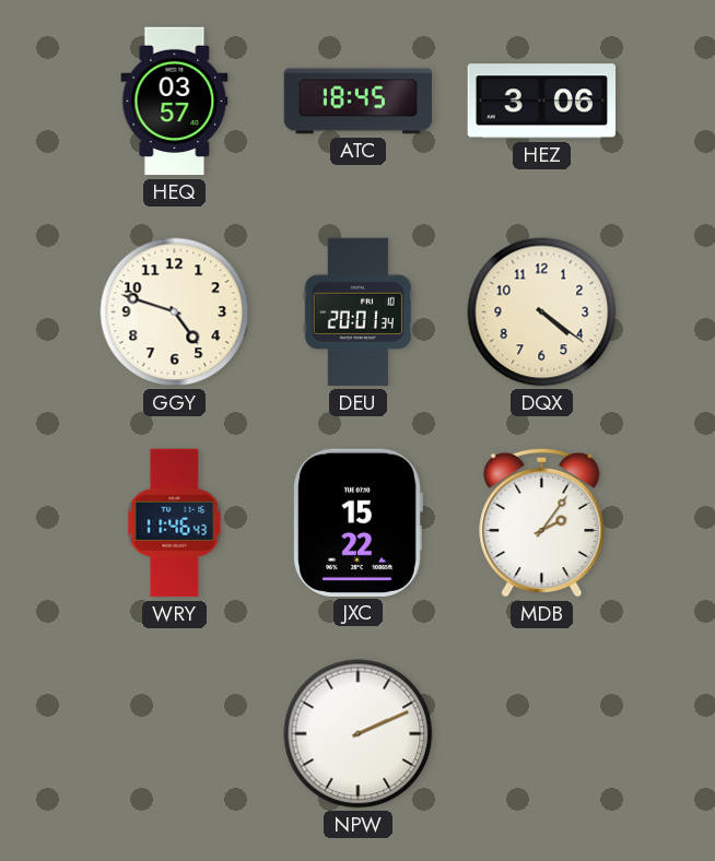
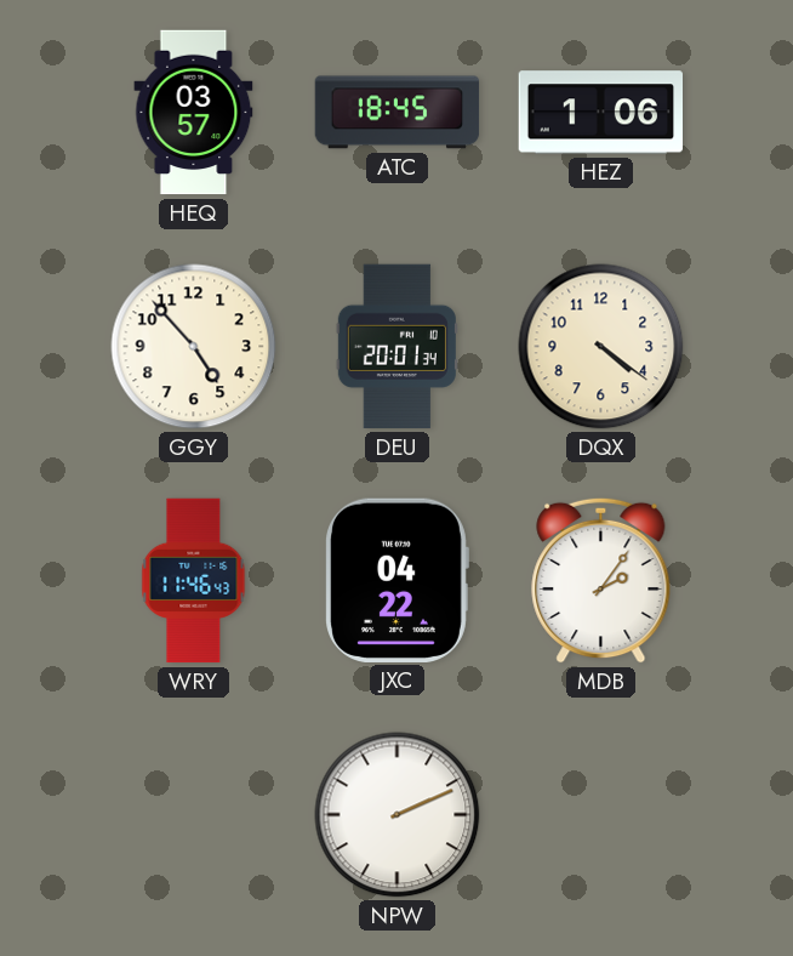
HEZ: 3:06 -> 1:06 (600, 113)
GGY: 4:48 -> 4:53 (194, 347)
JXC: 15:22 -> 04:22 (396, 580)
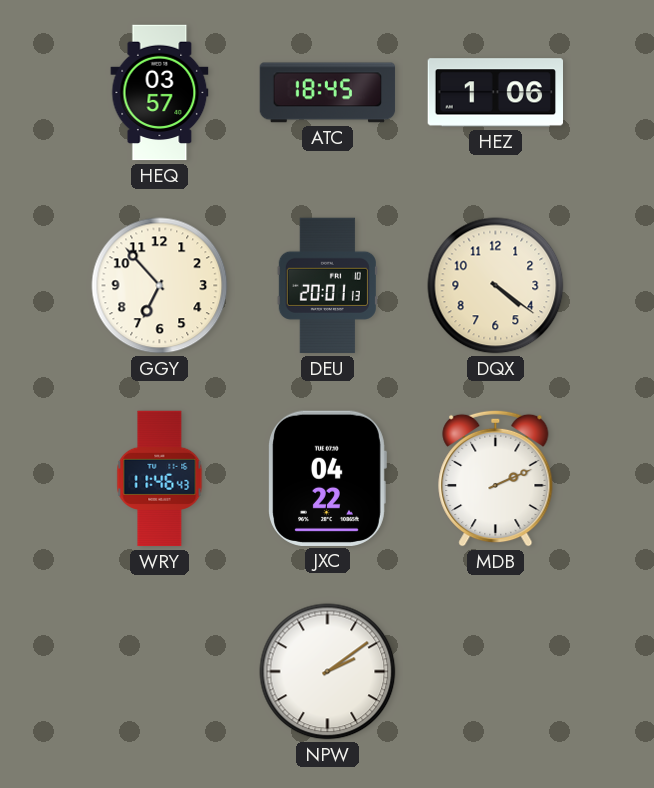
GGY: 4:53 -> 6:53 (160, 286)
DEU: 20:01:34 -> 20:01:13 (327, 286)
MDB: 2:06 -> 2:11 (496, 478)
NPW: 2:11 -> 2:09 (328, 672)
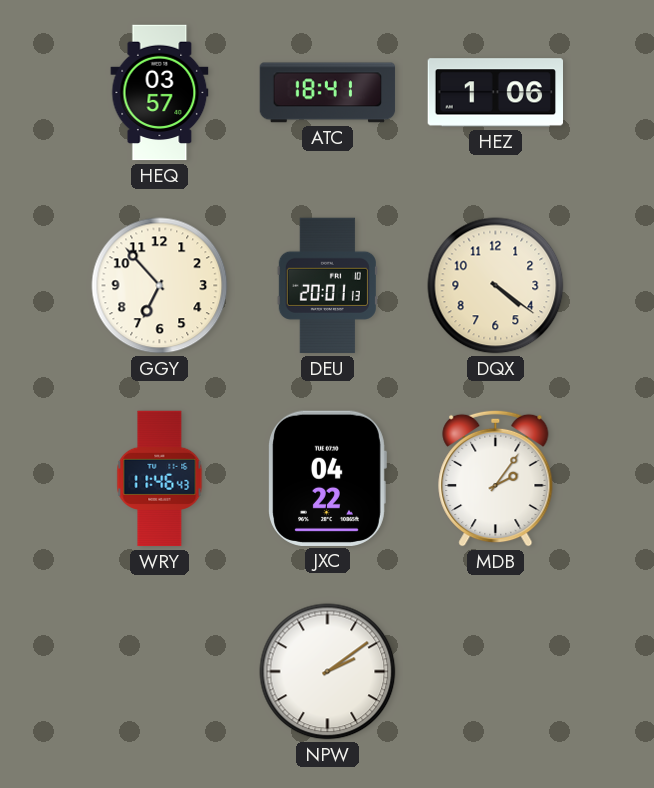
ATC: 18:45 -> 18:41 (328, 93)
MDB: 2:11 -> 2:06 (496, 478)
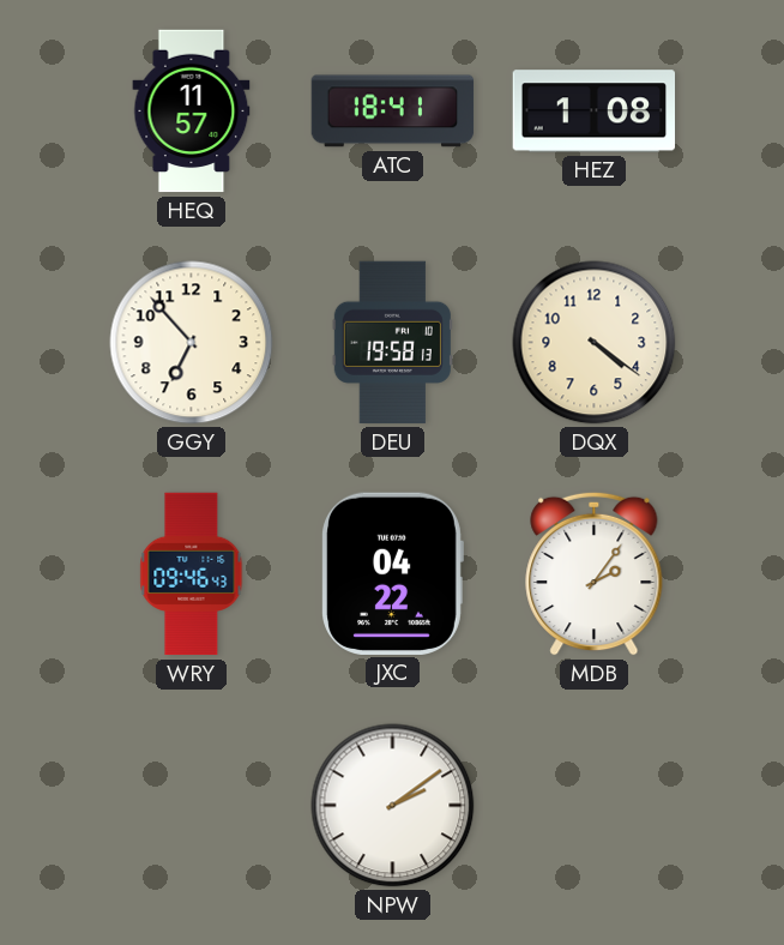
HEQ: 03:57 -> 11:57 (192, 112)
HEZ: 1:06 -> 1:08 (593, 112)
DEU: 20:01 -> 19:58 (392, 343)
WRY: 11:46 -> 09:46 (192, 574)
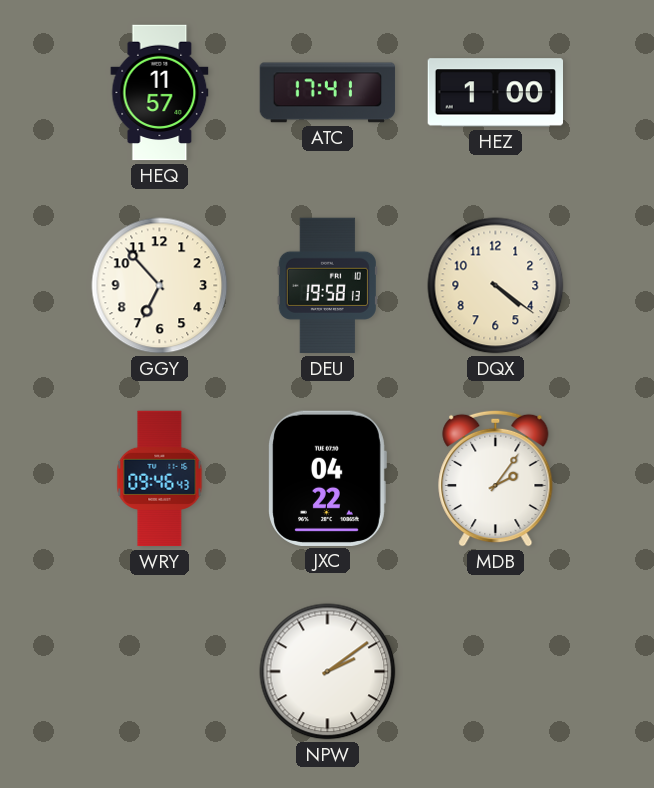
ATC: 18:41 -> 17:41 (328, 93)
HEZ: 1:08 -> 1:00 (495, 93)
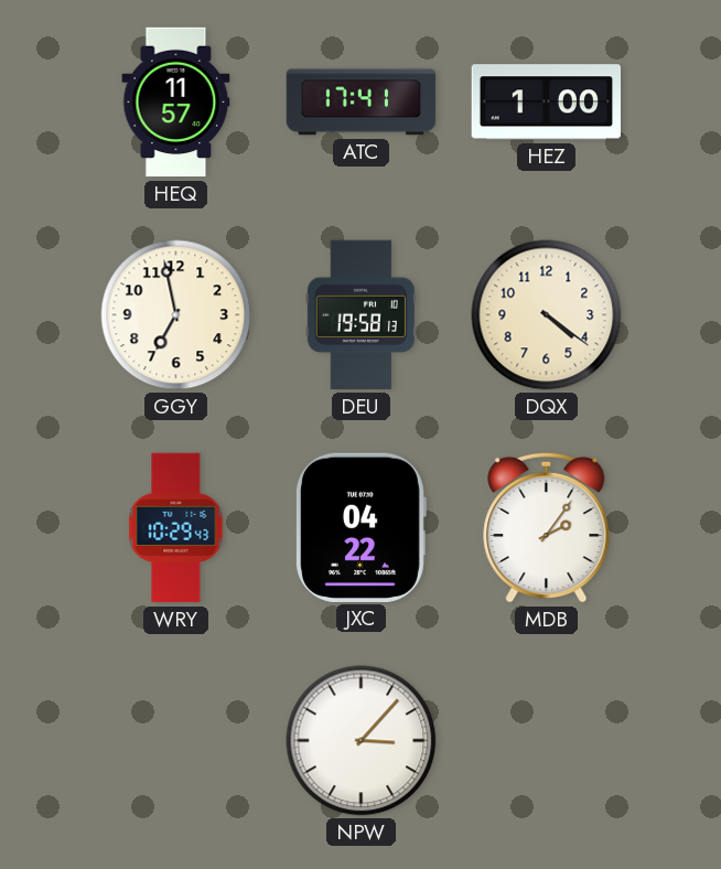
GGY: 6:53 -> 6:58 (176, 315)
WRY: 09:46 -> 10:29 (176, 528)
NPW: 2:09 -> 3:07 (362, 741)
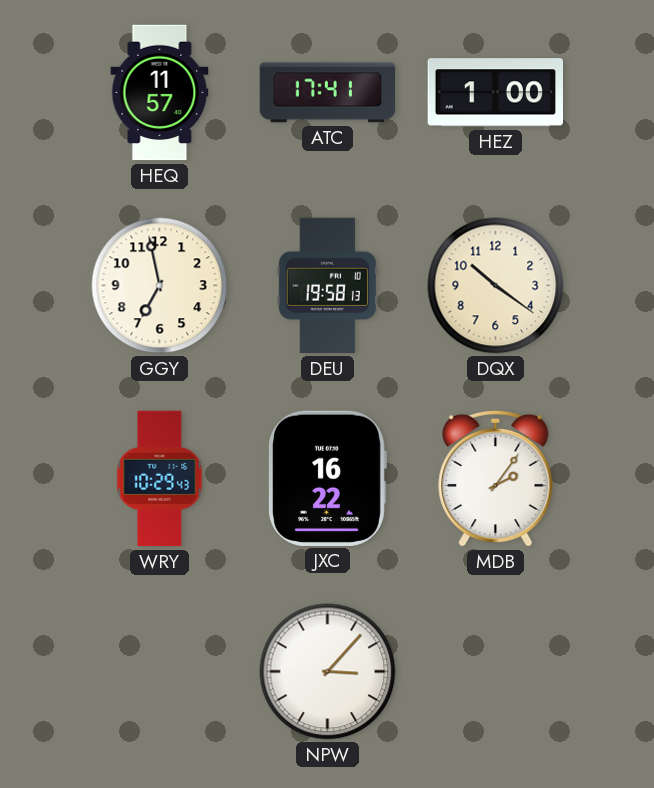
DQX: 4:21 -> 10:21 (496, 286)
JXC: 04:22 -> 16:22 (327, 478)
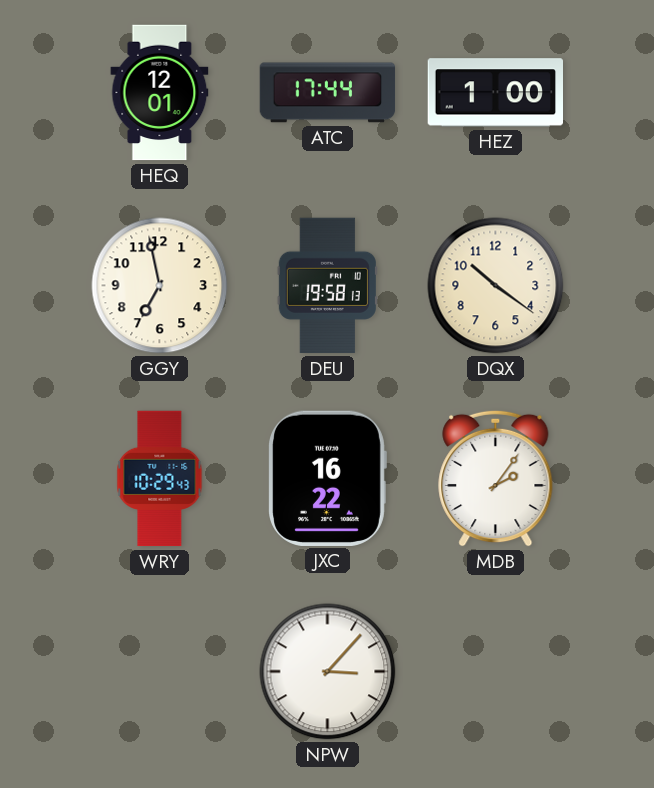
HEQ: 11:57 -> 12:01 (160, 93)
ATC: 17:41 -> 17:44 (328, 93)
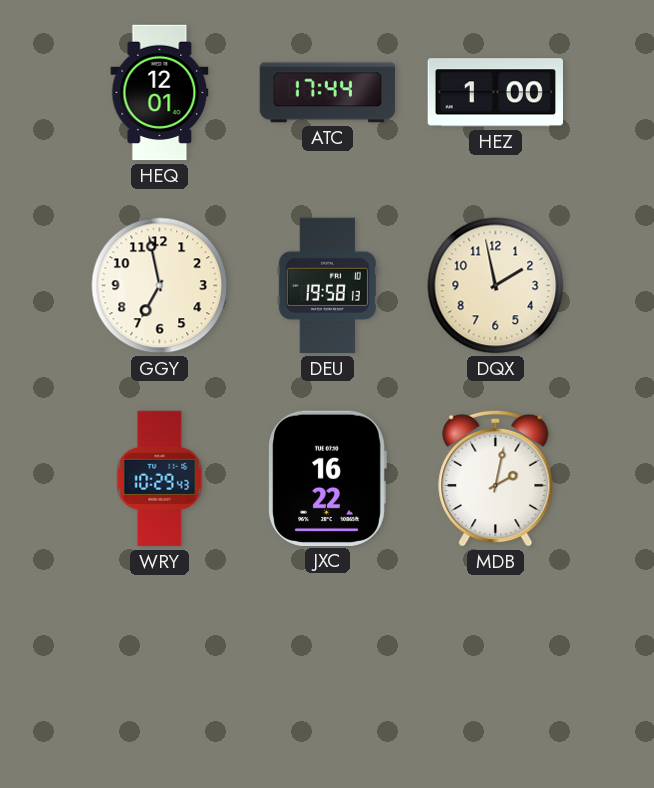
DQX: 10:21 -> 1:58 (496, 286)
MDB: 2:06 -> 2:02 (496, 478)
NPW: 3:07 -> none (328, 672)
